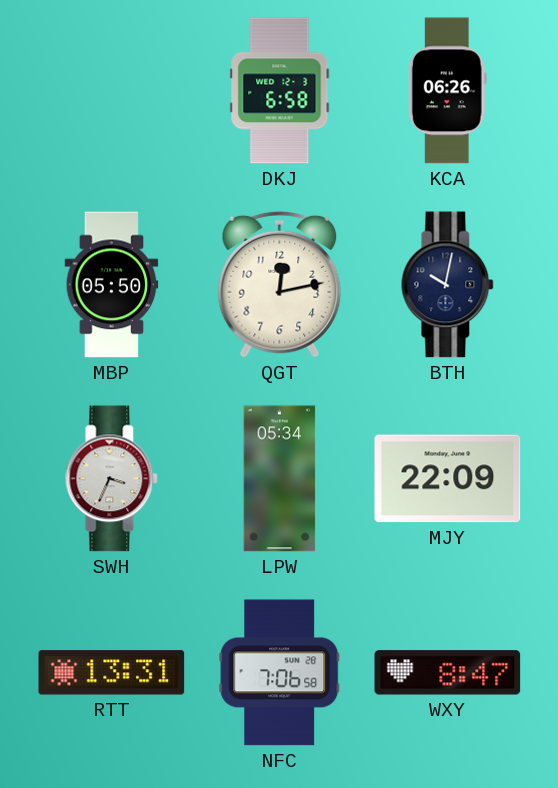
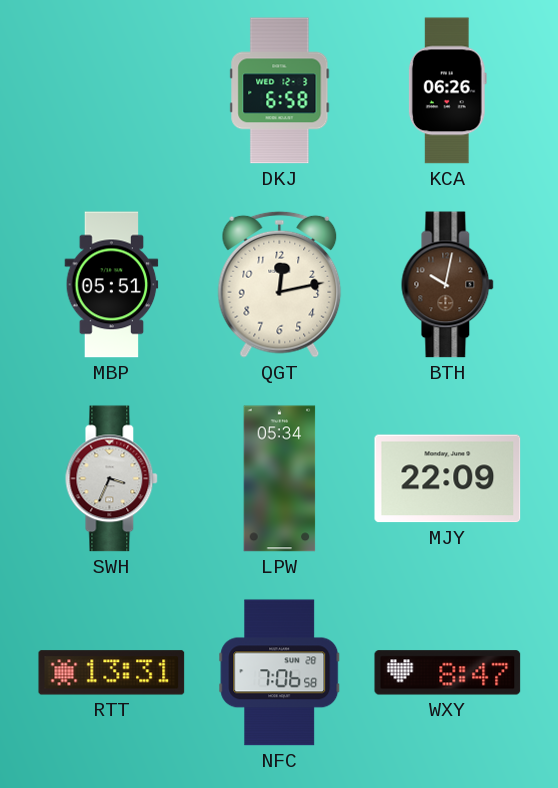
MBP: 05:50 -> 05:51 (112, 285)
BTH dial: navy -> brown (448, 285)
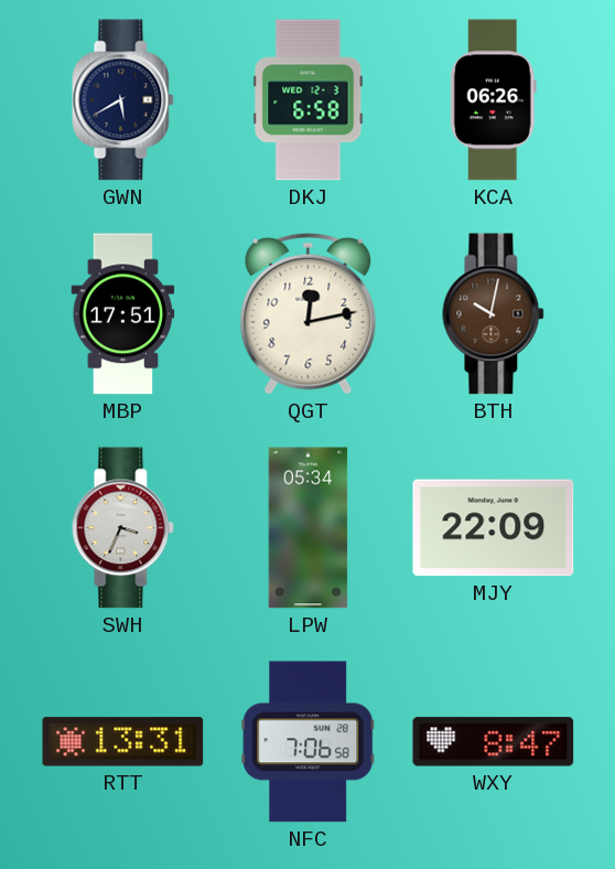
GWN: none -> 5:40 (123, 100)
MBP: 05:51 -> 17:51 (123, 314)
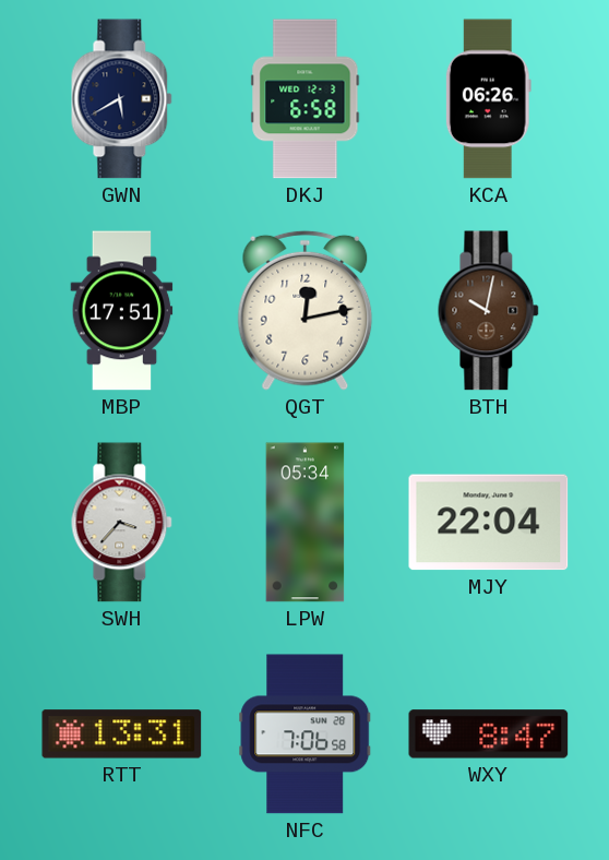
SWH: 3:34 -> 3:37 (122, 523)
MJY: 22:09 -> 22:04 (489, 523)
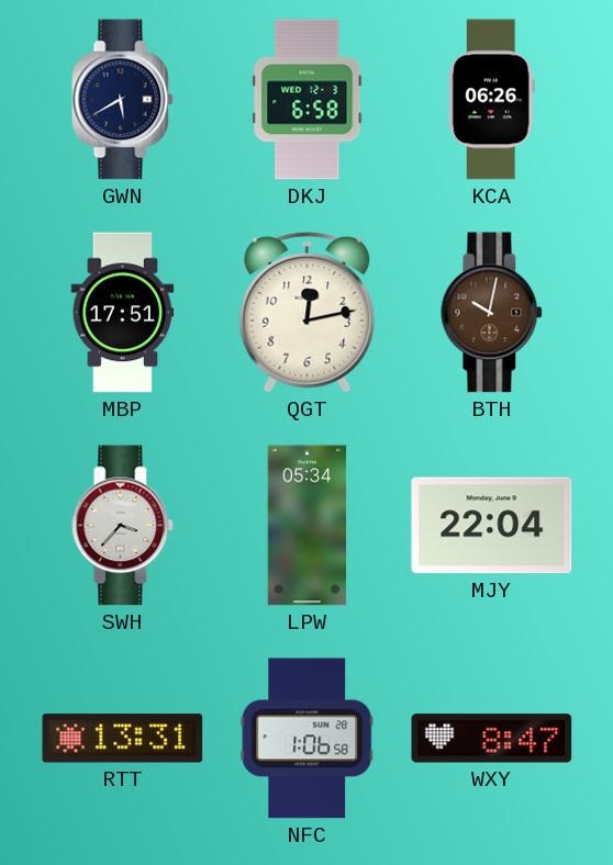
NFC: 7:06 -> 1:06 (308, 739)
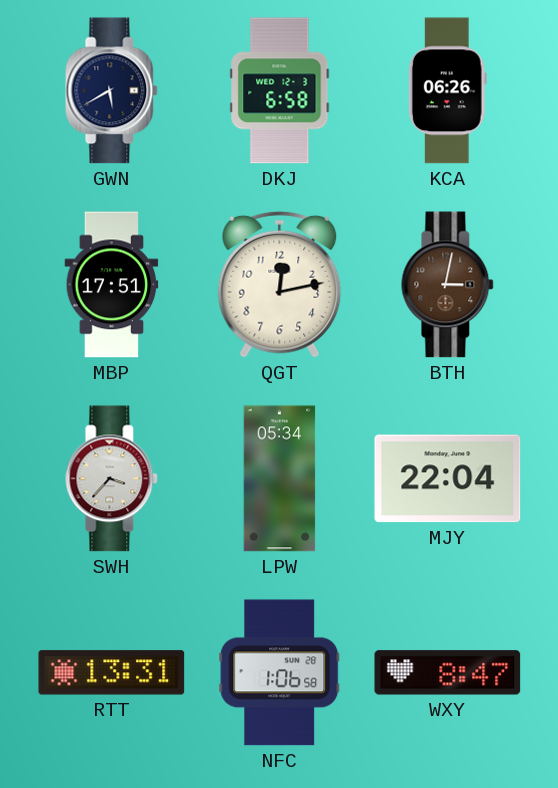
BTH: 10:02 -> 3:02 (448, 285)
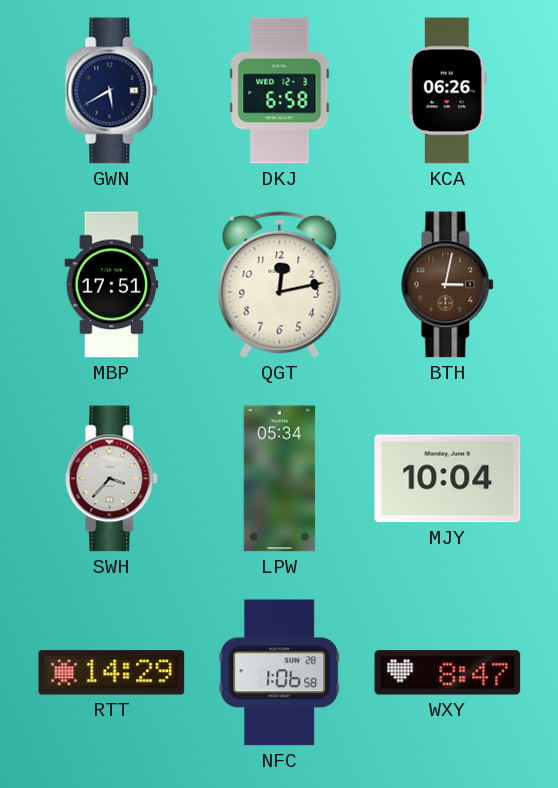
MJY: 22:04 -> 10:04 (448, 479)
RTT: 13:31 -> 14:29 (112, 673)
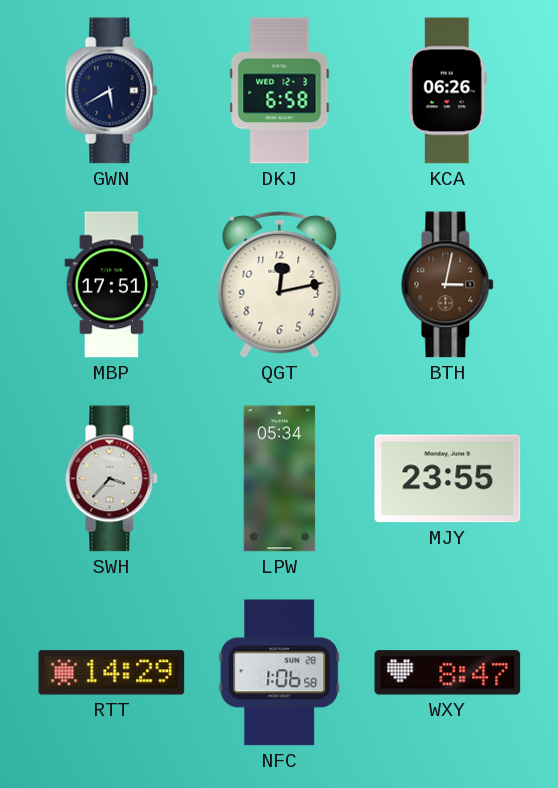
MJY: 10:04 -> 23:55 (448, 479)
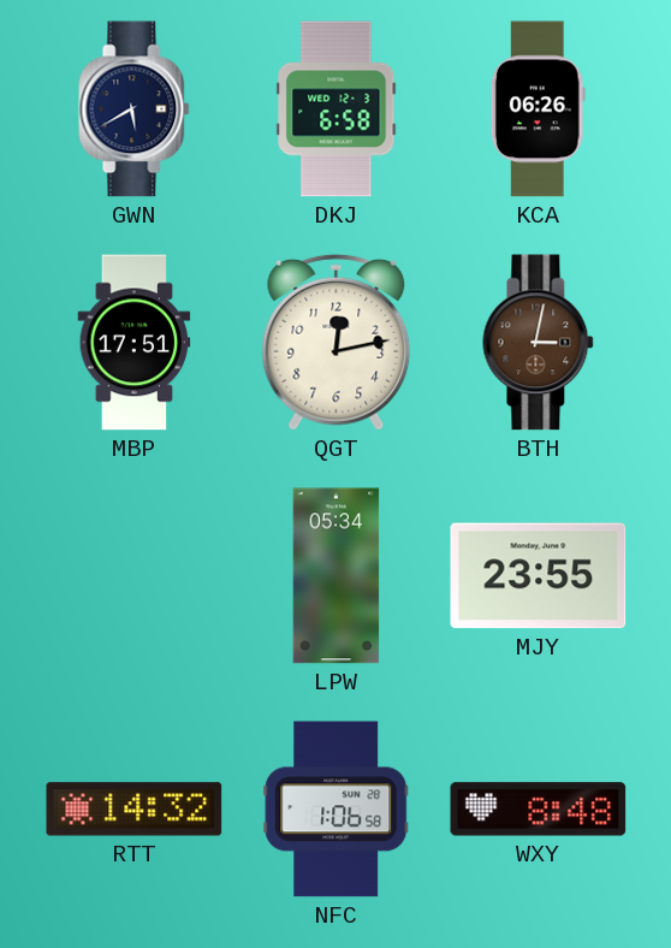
SWH: 3:37 -> none (112, 479)
RTT: 14:29 -> 14:32 (135, 810)
WXY: 8:47 -> 8:48 (539, 810)
